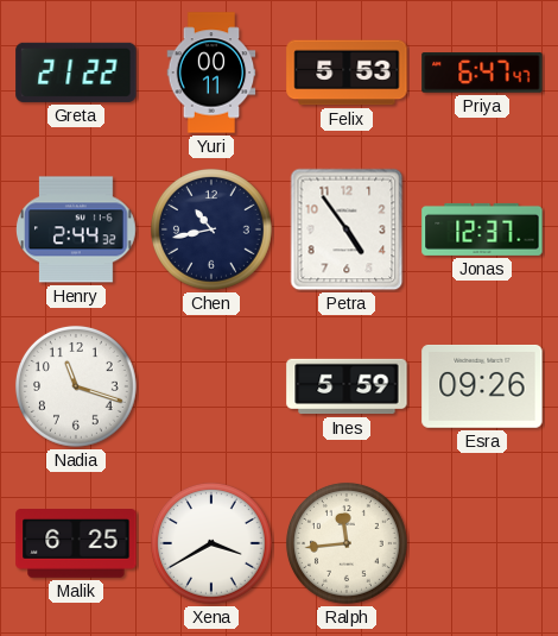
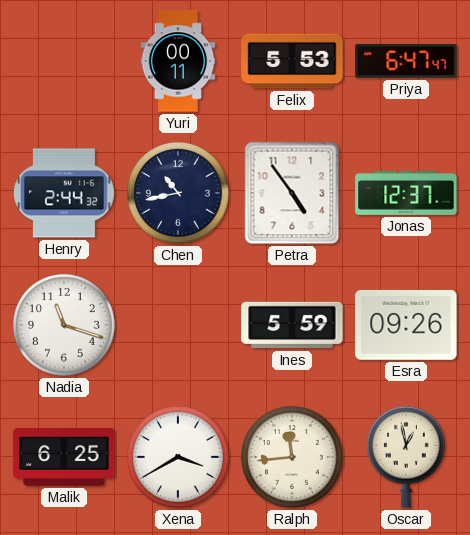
Greta: 21:22 -> none (76, 73)
Oscar: none -> 12:58 (406, 457)
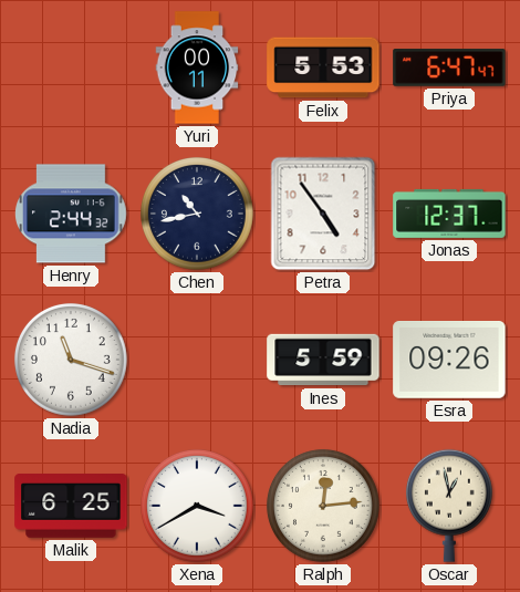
Ralph: 11:44 -> 12:14 (323, 506)
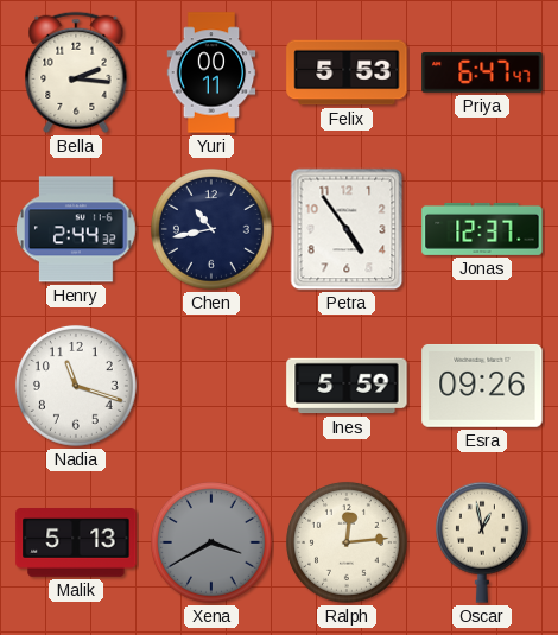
Bella: none -> 2:16 (76, 72)
Malik: 6:25 -> 5:13 (76, 544)
Xena dial: white -> grey (211, 542)
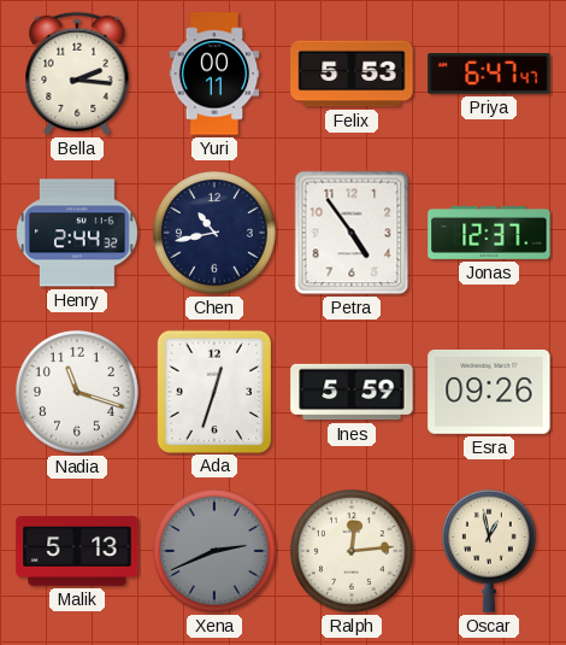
Ada: none -> 12:33 (213, 391)
Xena: 3:40 -> 2:41 (214, 551)
